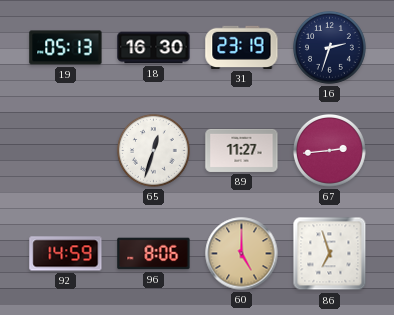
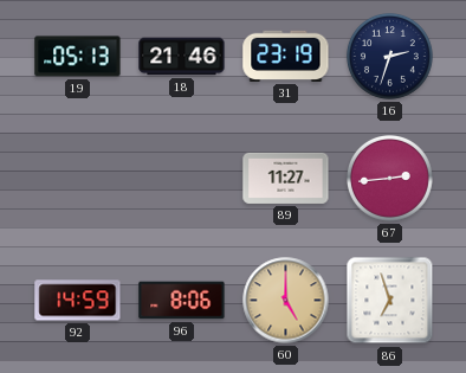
18: 16:30 -> 21:46 (182, 57)
65: 12:33 -> none (154, 151)
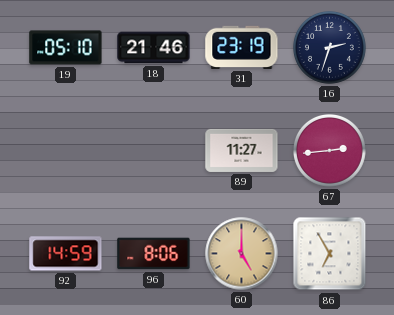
19: 05:13 -> 05:10 (66, 48)
86: 6:57 -> 6:55 (330, 254)
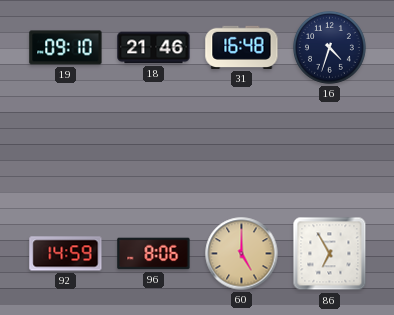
19: 05:10 -> 09:10 (66, 48)
31: 23:19 -> 16:48 (242, 47)
16: 2:33 -> 4:33 (330, 48)
89: 11:27 -> none (242, 150)
67: 2:44 -> none (330, 151)
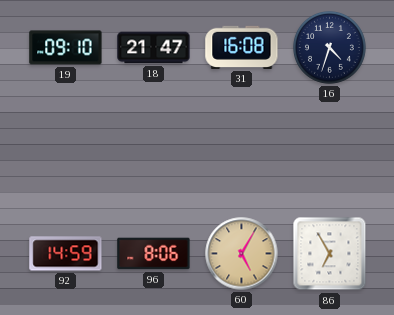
18: 21:46 -> 21:47 (154, 48)
31: 16:48 -> 16:08 (242, 47)
60: 5:00 -> 5:05 (242, 254)
